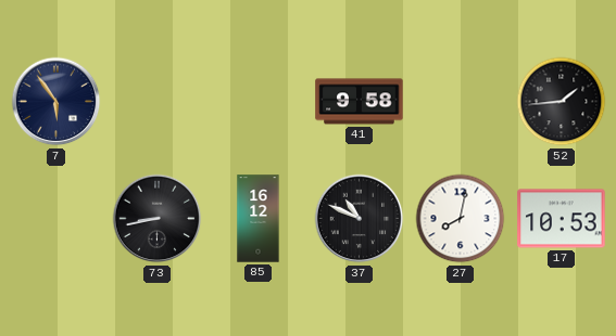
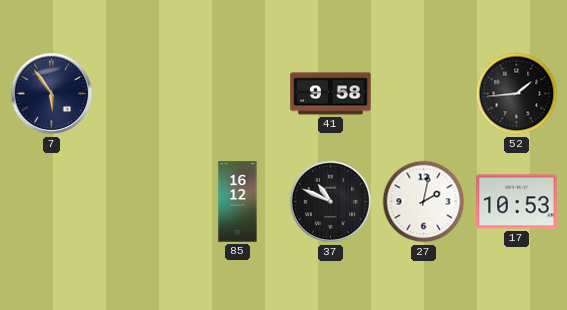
73: 8:43 -> none (158, 219)
27: 8:02 -> 2:02 (424, 202)
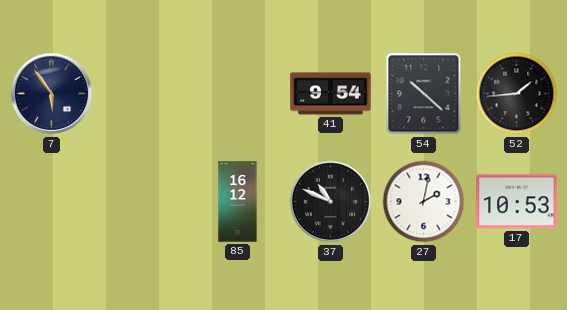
41: 9:58 -> 9:54 (331, 94)
54: none -> 10:22 (424, 94)
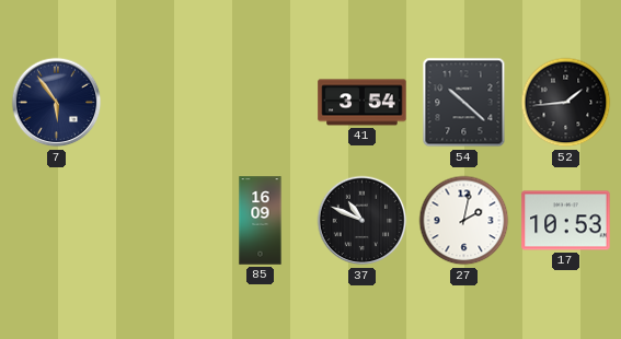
41: 9:54 -> 3:54 (363, 103)
85: 16:12 -> 16:09 (261, 221)
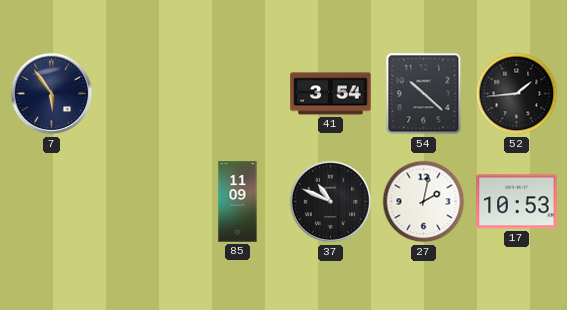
85: 16:09 -> 11:09 (238, 202)
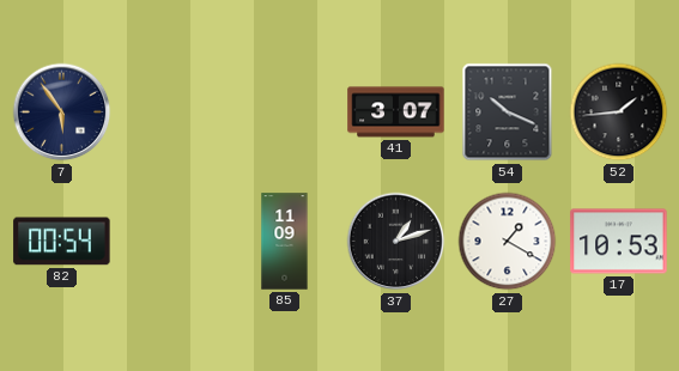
41: 3:54 -> 3:07 (396, 112)
54: 10:22 -> 10:19 (508, 112)
82: none -> 00:54 (62, 242)
37: 10:49 -> 1:12 (396, 242)
27: 2:02 -> 1:20 (508, 242)
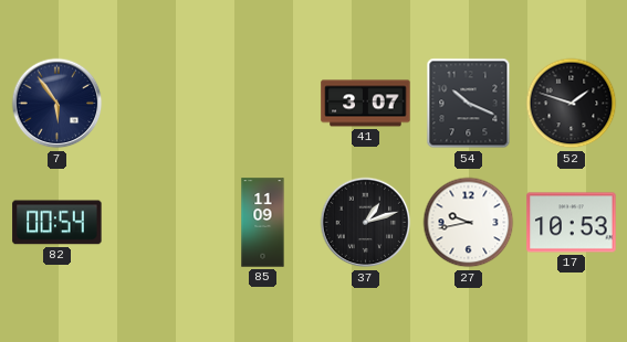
52: 1:44 -> 1:48 (572, 104)
27: 1:20 -> 9:43 (469, 223)
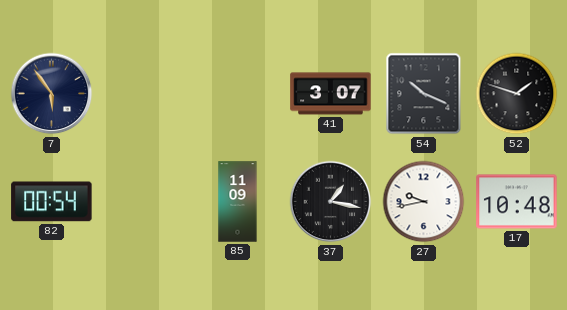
37: 1:12 -> 1:17 (331, 202)
17: 10:53 -> 10:48 (517, 202)
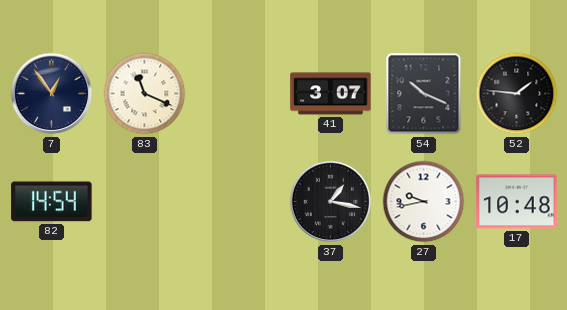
7: 5:54 -> 12:54 (52, 94)
83: none -> 11:19 (145, 94)
52: 1:48 -> 1:46 (517, 94)
82: 00:54 -> 14:54 (52, 202)
85: 11:09 -> none (238, 202)
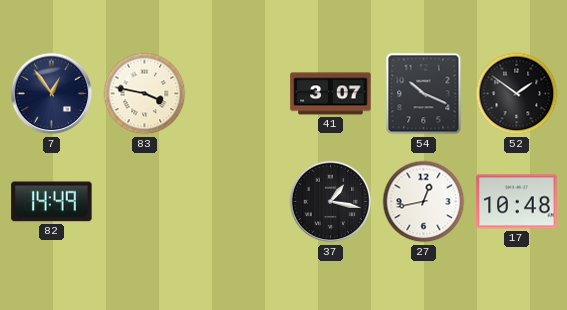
83: 11:19 -> 3:47 (145, 94)
52: 1:46 -> 1:51 (517, 94)
82: 14:54 -> 14:49 (52, 202)
27: 9:43 -> 12:43 (424, 202)
